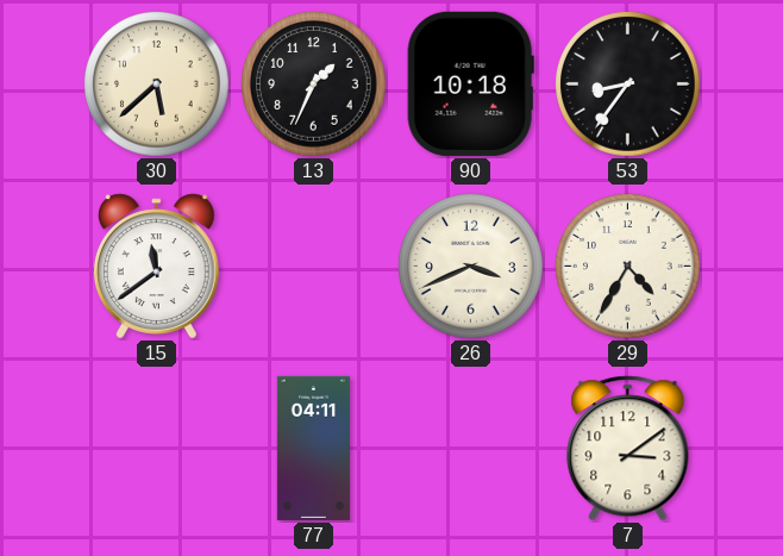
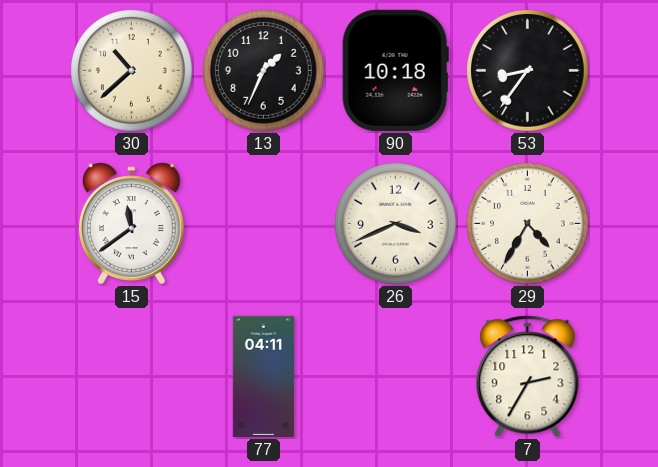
30: 5:38 -> 10:38 (132, 71)
7: 3:09 -> 2:35 (528, 377)
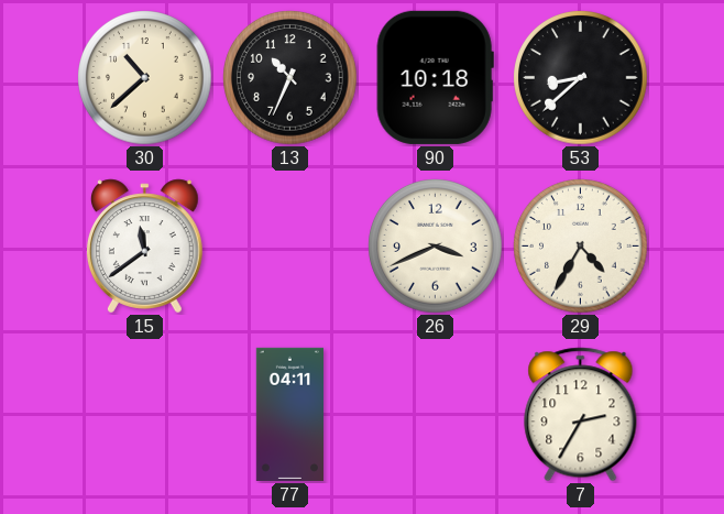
13: 1:34 -> 10:34 (290, 78)
53: 8:36 -> 8:38 (581, 78)
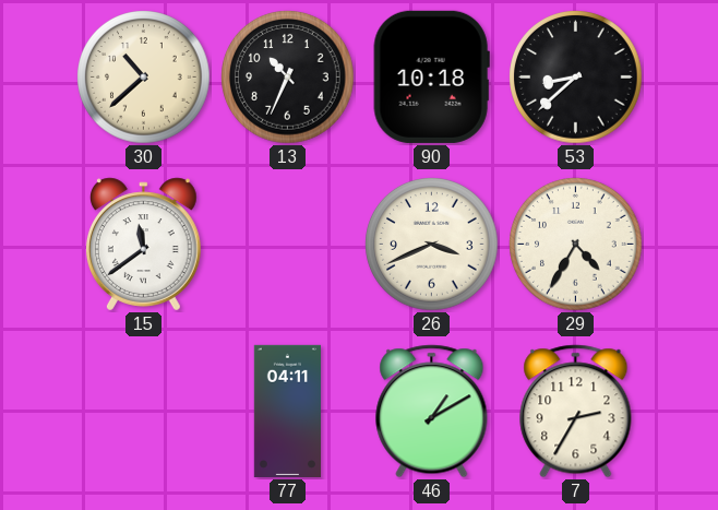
46: none -> 1:10 (432, 412)
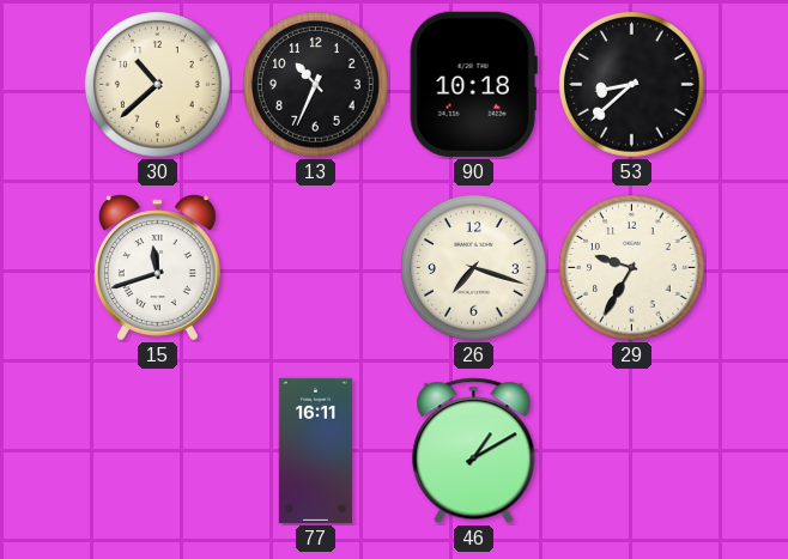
15: 11:39 -> 11:42 (157, 268)
26: 3:41 -> 7:18 (474, 268)
29: 4:35 -> 9:35 (632, 268)
77: 04:11 -> 16:11 (315, 450)
7: 2:35 -> none (576, 412)
